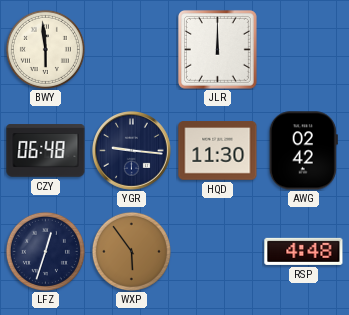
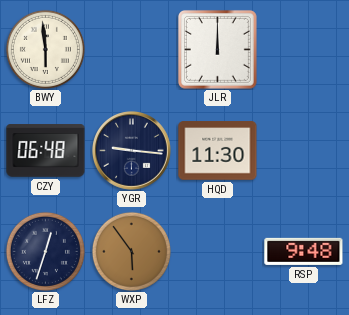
AWG: 02:42 -> none (303, 151)
RSP: 4:48 -> 9:48 (304, 251)
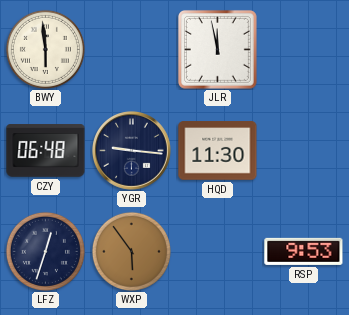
JLR: 12:00 -> 11:58 (217, 49)
RSP: 9:48 -> 9:53 (304, 251)
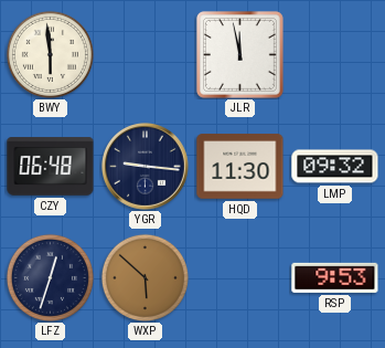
LMP: none -> 09:32 (335, 167)
WXP: 5:54 -> 5:52 (145, 277)
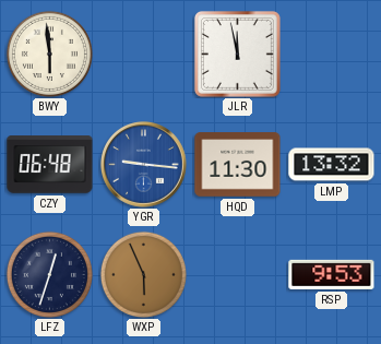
YGR dial: navy -> blue (144, 165)
LMP: 09:32 -> 13:32 (332, 165)
WXP: 5:52 -> 5:56 (143, 274)
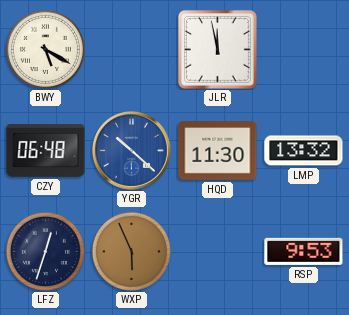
BWY: 5:59 -> 5:20 (45, 49)
YGR: 9:16 -> 10:22 (132, 151)
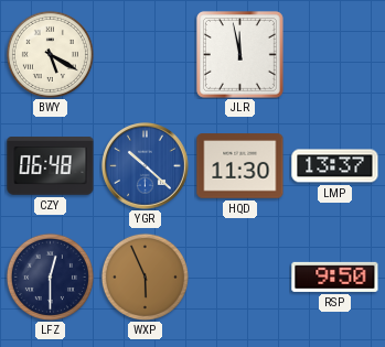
LMP: 13:32 -> 13:37 (335, 166)
LFZ: 12:33 -> 12:30 (50, 276)
RSP: 9:53 -> 9:50 (335, 276)
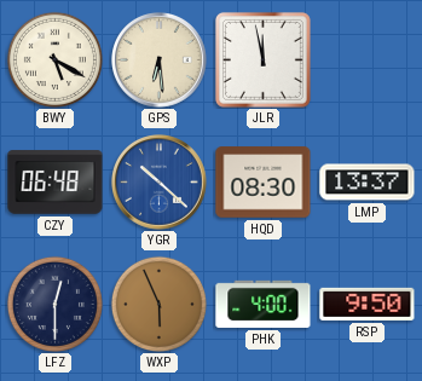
GPS: none -> 6:29 (160, 60)
HQD: 11:30 -> 08:30 (264, 183)
PHK: none -> 4:00 (264, 304)
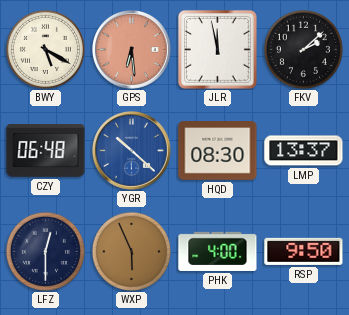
GPS dial: cream -> salmon (132, 50)
FKV: none -> 2:08 (303, 49)
